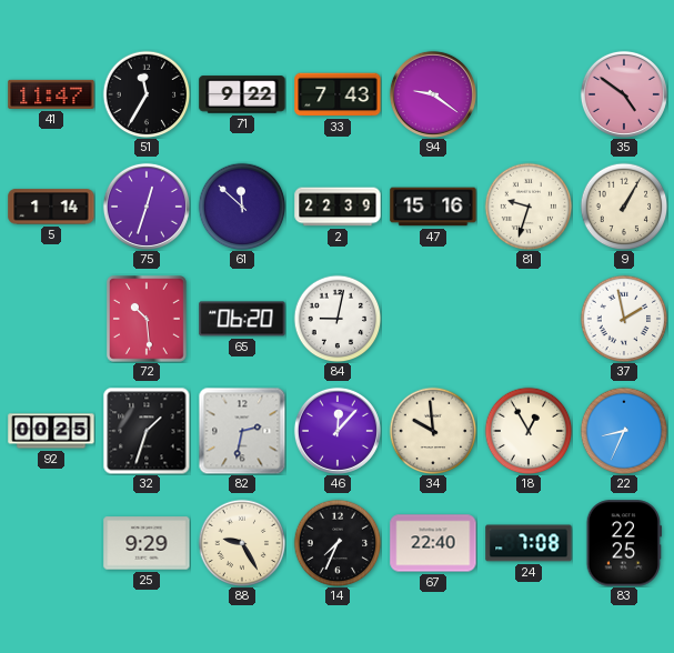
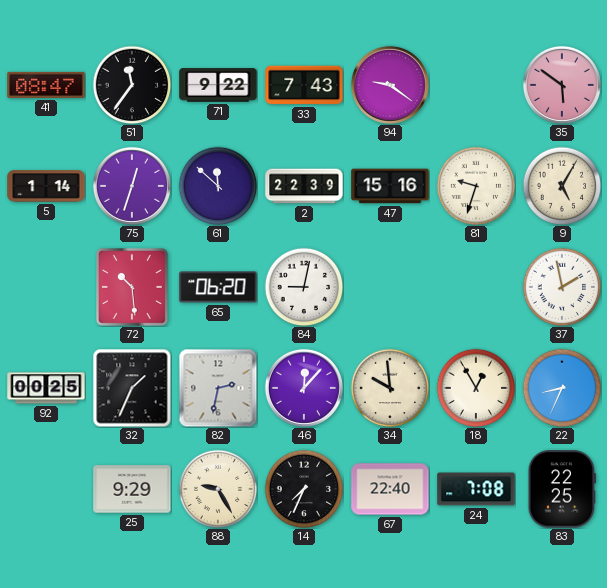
41: 11:47 -> 08:47 (46, 85)
51: 11:35 -> 11:36 (132, 85)
35: 4:51 -> 5:51 (562, 85)
9: 1:05 -> 5:05 (562, 186)
32: 1:33 -> 1:34 (132, 388)
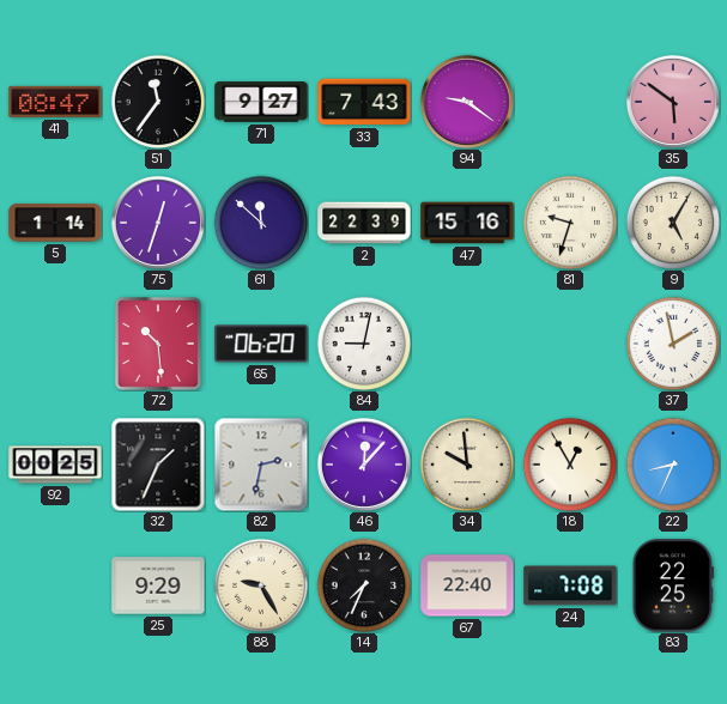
71: 9:22 -> 9:27 (261, 102)
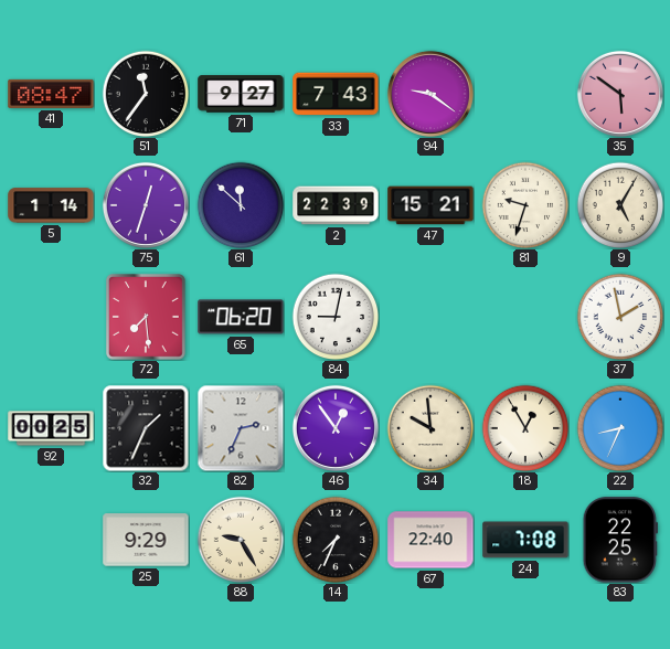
47: 15:16 -> 15:21 (430, 205)
72: 10:29 -> 7:29 (147, 318)
82: 2:32 -> 2:34 (241, 428)
46: 12:07 -> 12:54 (336, 428)
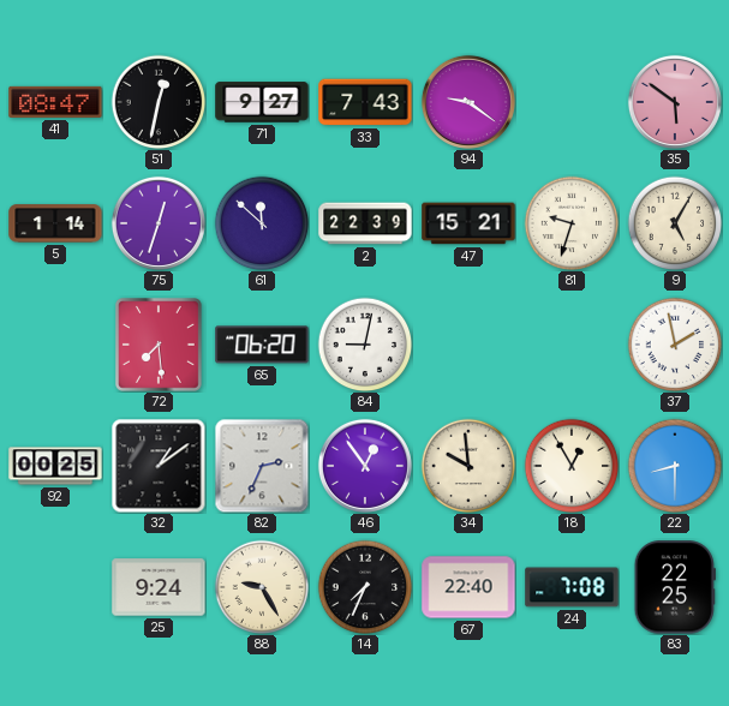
51: 11:36 -> 12:32 (159, 102)
32: 1:34 -> 1:09 (159, 466)
22: 8:34 -> 8:30 (675, 466)
25: 9:29 -> 9:24 (159, 587)
